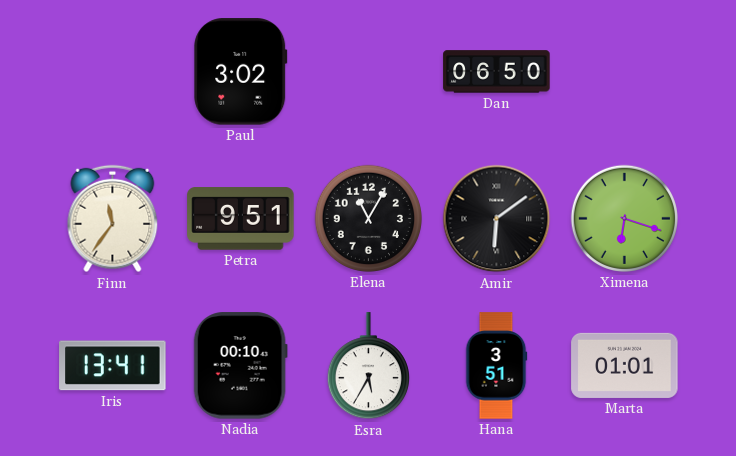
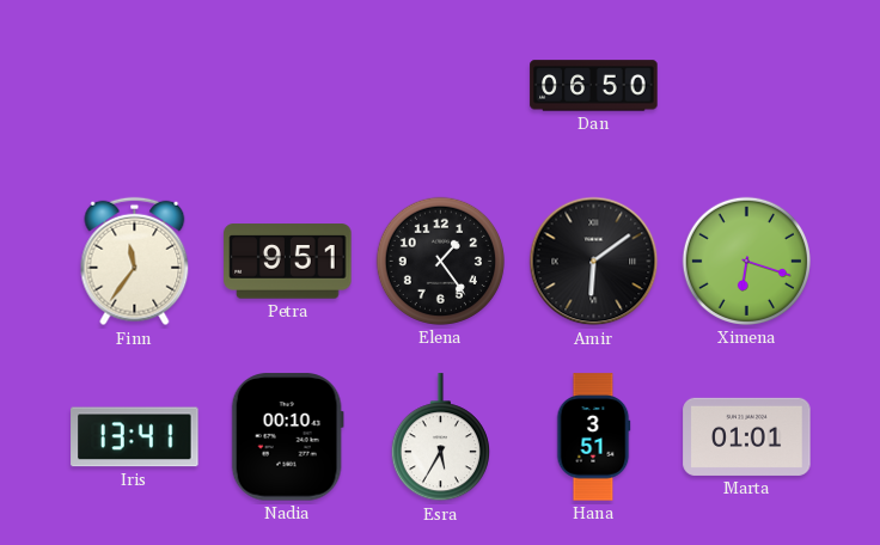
Paul: 3:02 -> none (241, 72)
Elena: 11:05 -> 1:24 (440, 261)
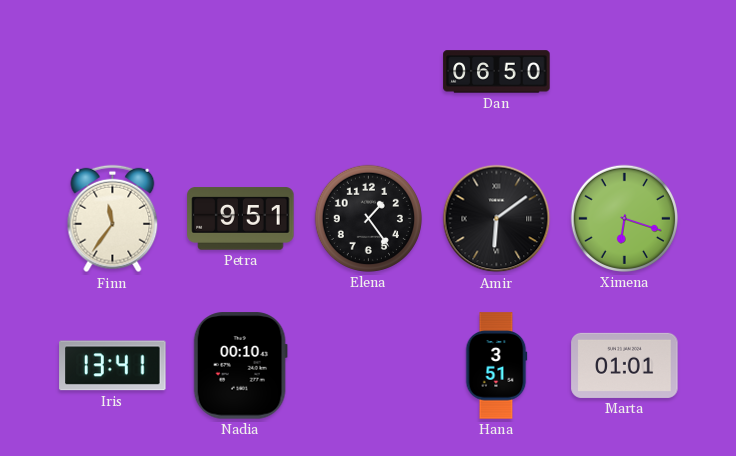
Esra: 5:35 -> none (440, 437)
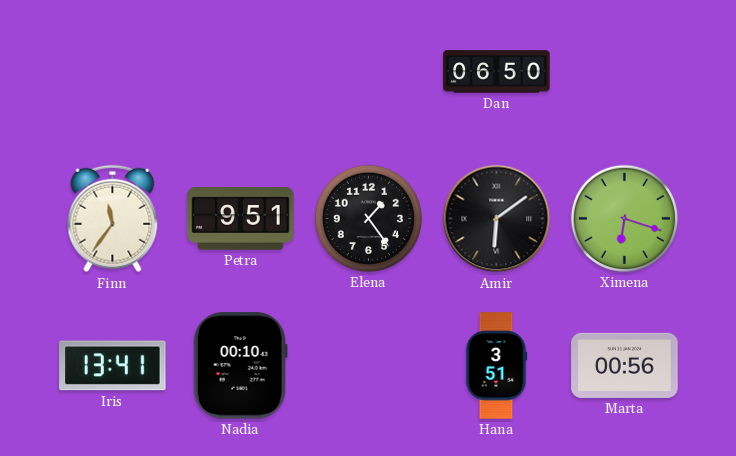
Marta: 01:01 -> 00:56 (625, 365)
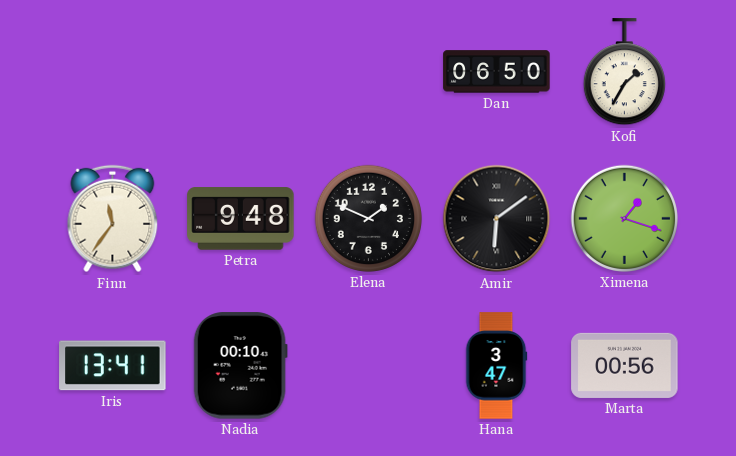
Kofi: none -> 1:35 (624, 72)
Petra: 9:51 -> 9:48 (241, 219)
Elena: 1:24 -> 1:49 (368, 218)
Ximena: 6:18 -> 1:18 (624, 218)
Hana: 3:51 -> 3:47 (496, 366)
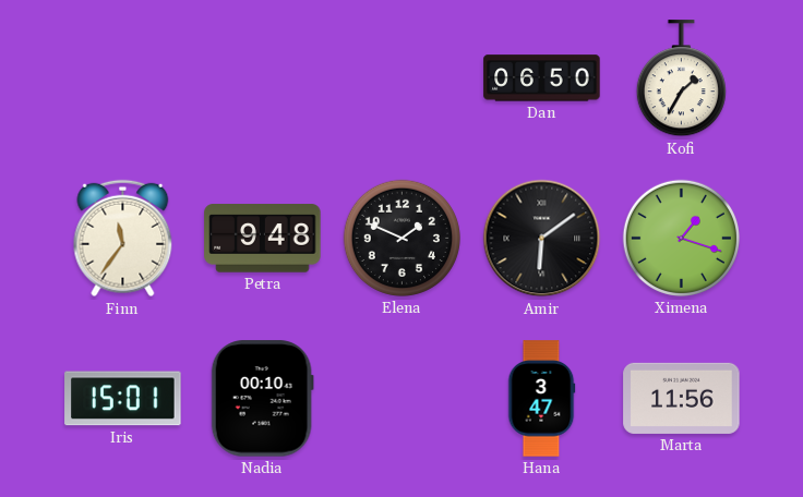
Iris: 13:41 -> 15:01 (123, 399)
Marta: 00:56 -> 11:56 (682, 398)
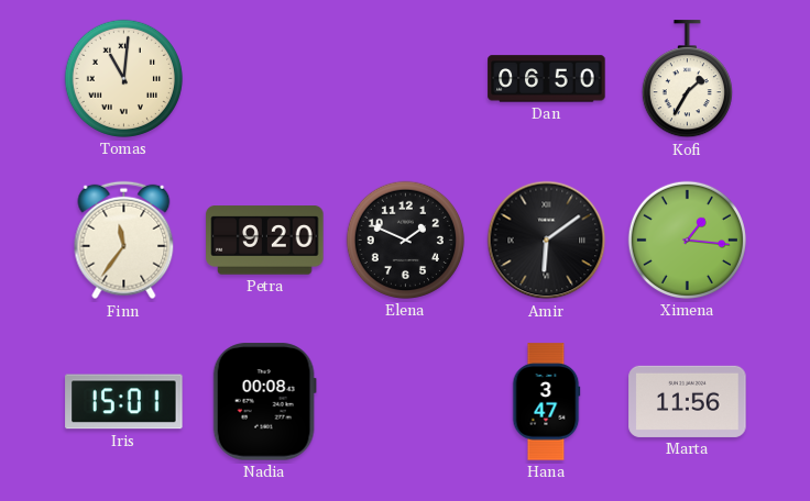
Tomas: none -> 11:01 (123, 78)
Petra: 9:48 -> 9:20 (265, 241)
Ximena: 1:18 -> 1:16 (687, 240)
Nadia: 00:10 -> 00:08 (264, 402)
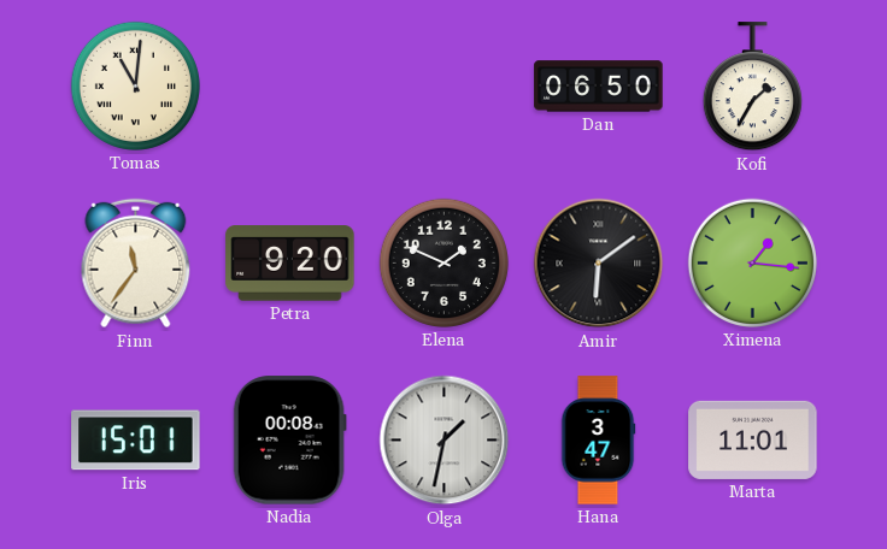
Olga: none -> 1:32 (445, 441)
Marta: 11:56 -> 11:01 (753, 439)
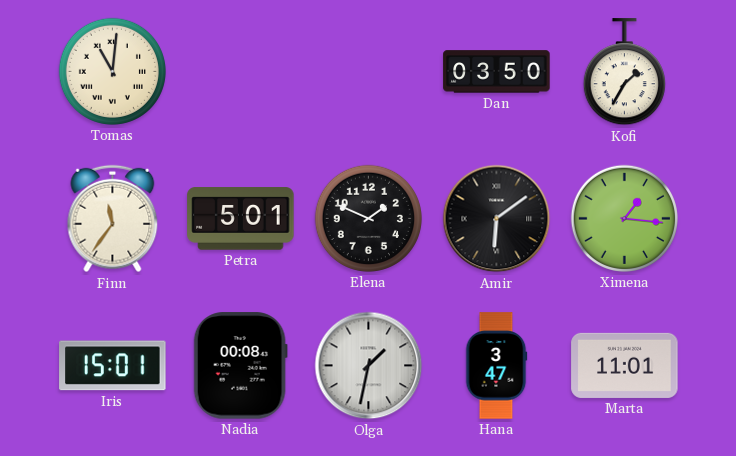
Dan: 06:50 -> 03:50 (497, 72)
Petra: 9:20 -> 5:01 (241, 219)
